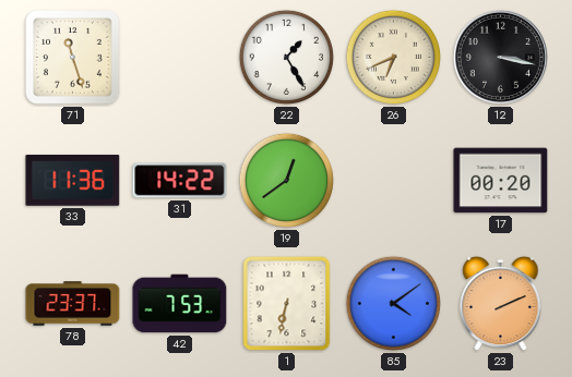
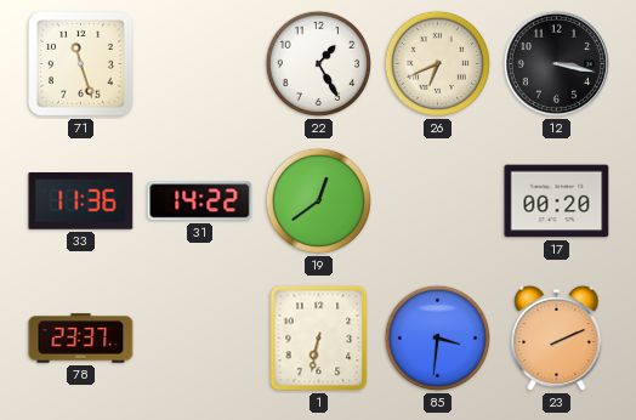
42: 7:53 -> none (180, 304)
85: 4:09 -> 3:31 (437, 337)
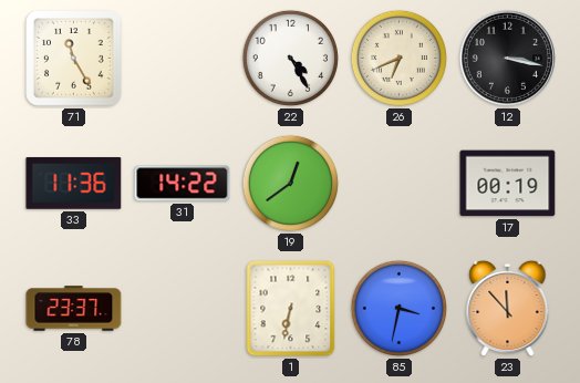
71: 11:27 -> 11:25 (74, 59)
22: 1:25 -> 4:25 (290, 58)
17: 00:20 -> 00:19 (508, 184)
85: 3:31 -> 3:32 (398, 308)
23: 2:11 -> 11:53 (508, 309)
